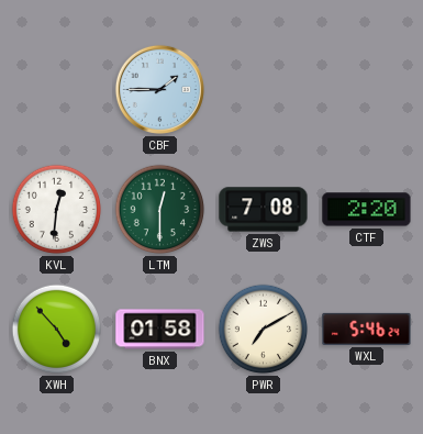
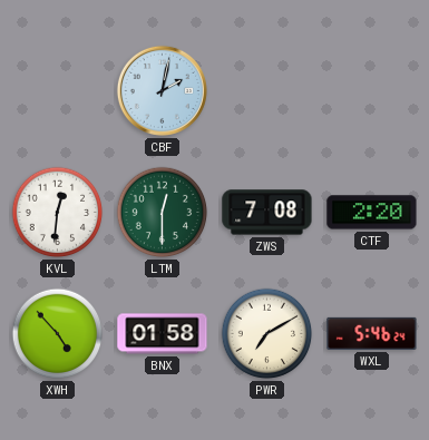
CBF: 1:45 -> 2:02 (162, 90)
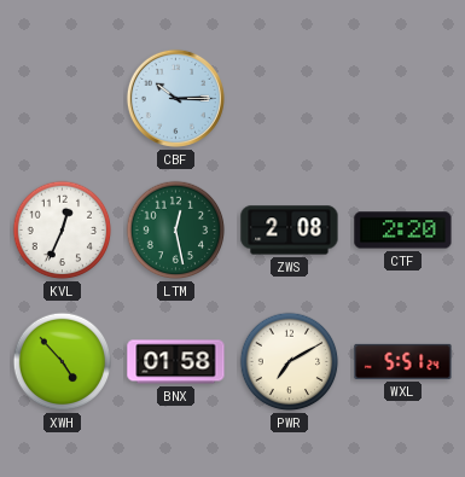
CBF: 2:02 -> 10:15 (175, 98)
KVL: 12:31 -> 12:34 (63, 231)
LTM: 12:30 -> 12:28 (176, 231)
ZWS: 7:08 -> 2:08 (290, 231)
WXL: 5:46 -> 5:51 (403, 361)
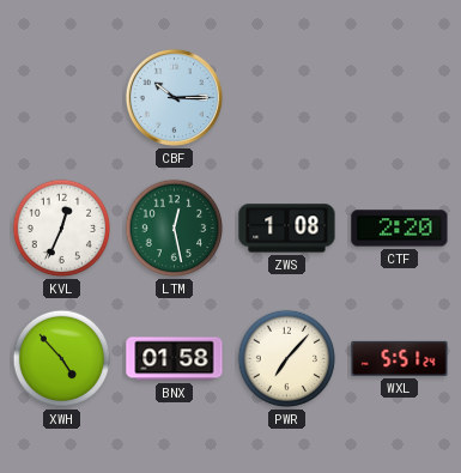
ZWS: 2:08 -> 1:08 (287, 229)
PWR: 7:10 -> 7:07 (287, 359)
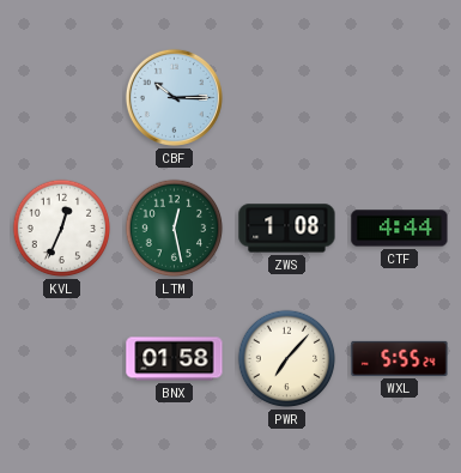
CTF: 2:20 -> 4:44 (400, 229)
XWH: 4:53 -> none (62, 359)
WXL: 5:51 -> 5:55 (400, 358)
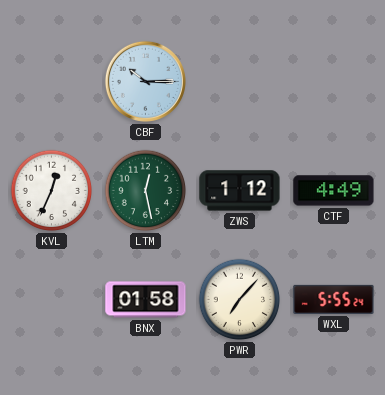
ZWS: 1:08 -> 1:12 (240, 191)
CTF: 4:44 -> 4:49 (334, 191)
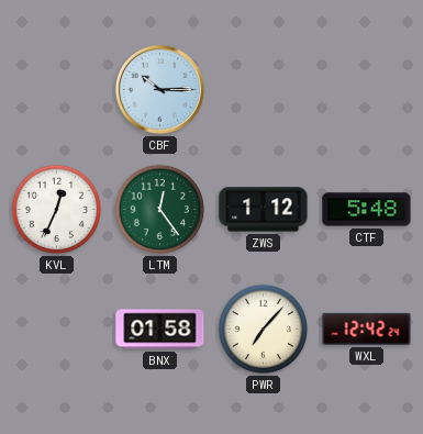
LTM: 12:28 -> 12:24 (160, 210)
CTF: 4:49 -> 5:48 (367, 210)
WXL: 5:55 -> 12:42 (367, 329)
